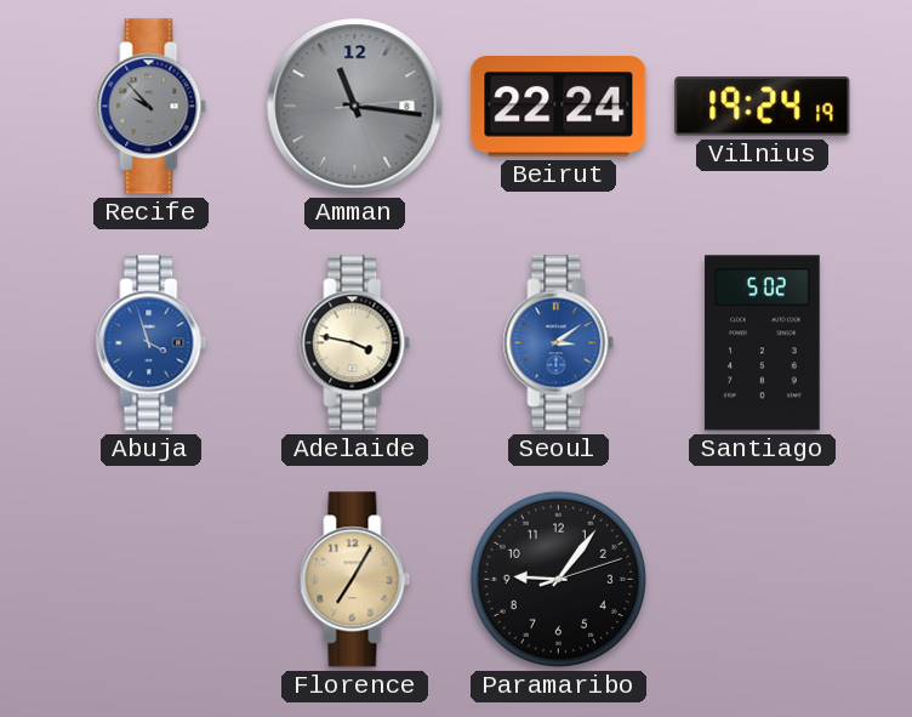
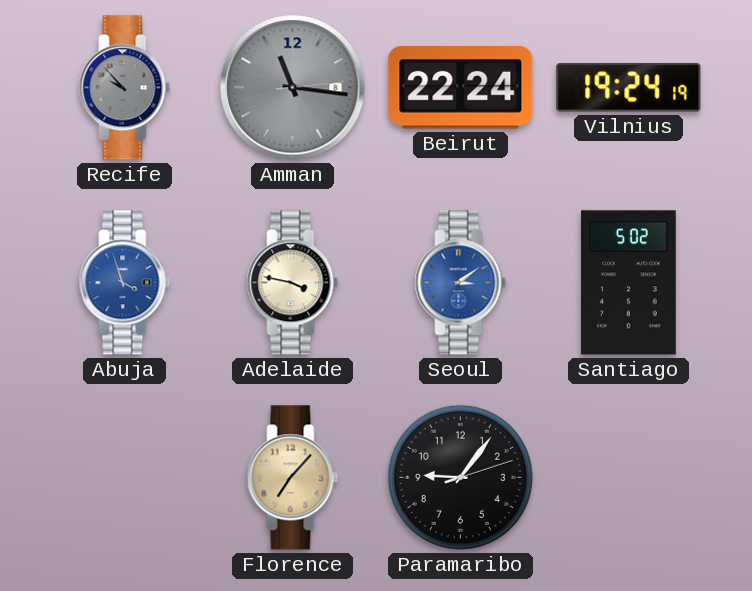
Florence: 7:05 -> 7:07 (293, 478)
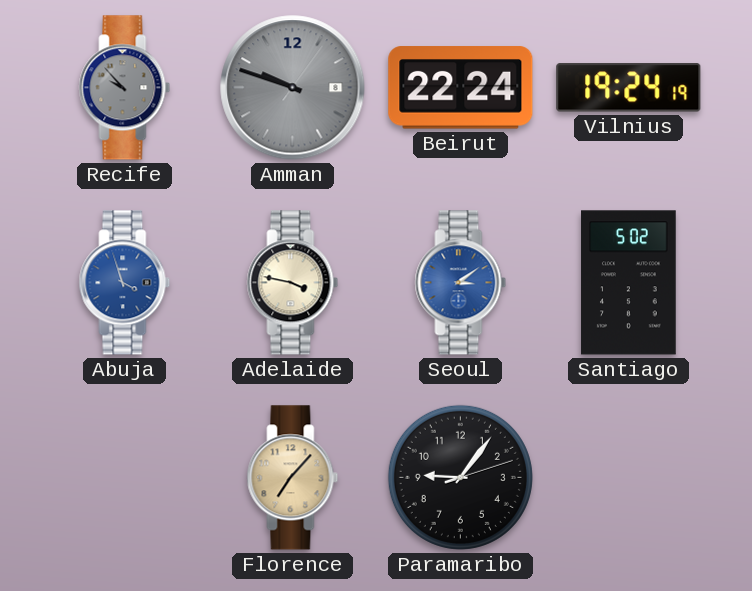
Amman: 11:16 -> 9:48 (293, 88)
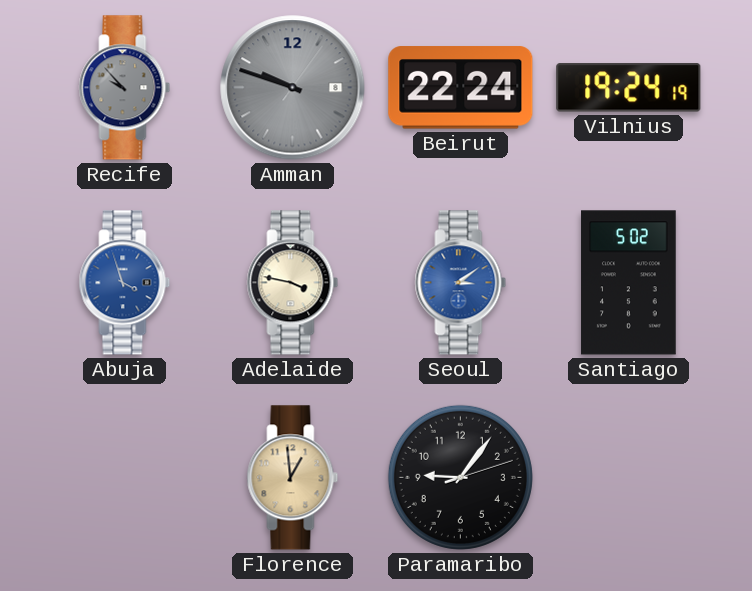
Florence: 7:07 -> 12:59 (293, 478)
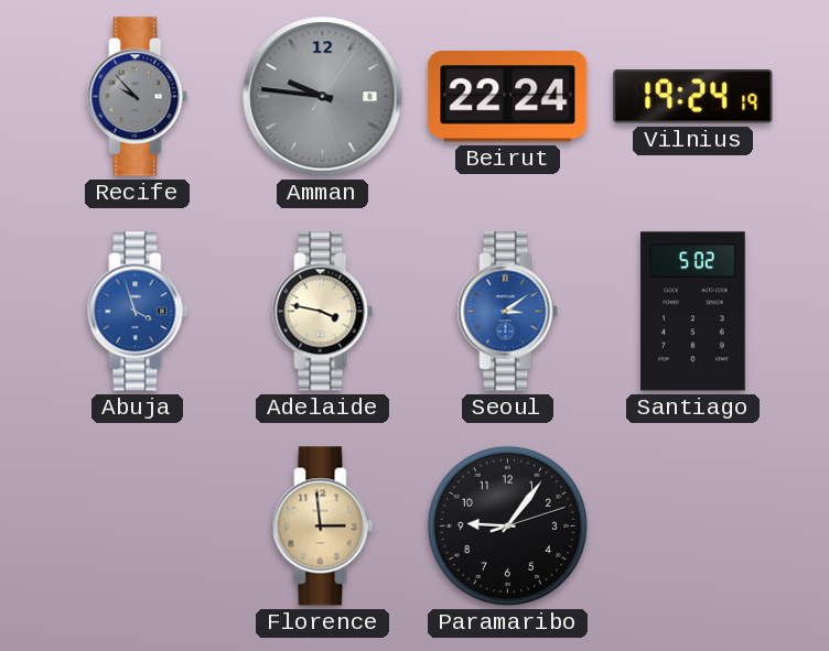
Amman: 9:48 -> 9:46 (323, 97)
Florence: 12:59 -> 2:59 (323, 527)
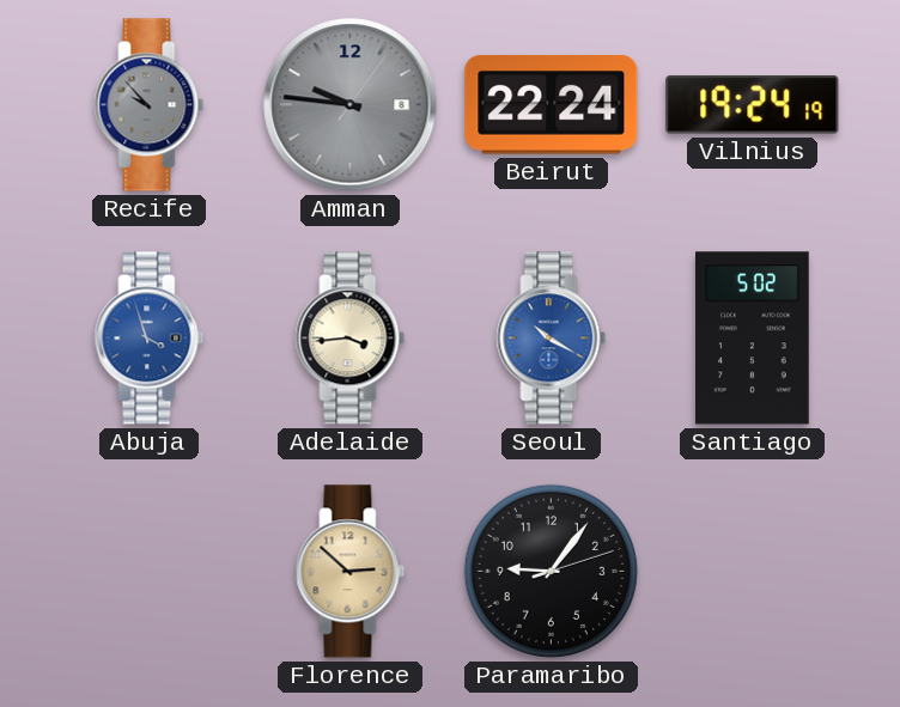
Adelaide: 3:47 -> 3:44 (351, 339)
Seoul: 3:09 -> 10:20 (552, 339)
Florence: 2:59 -> 2:52 (351, 572)
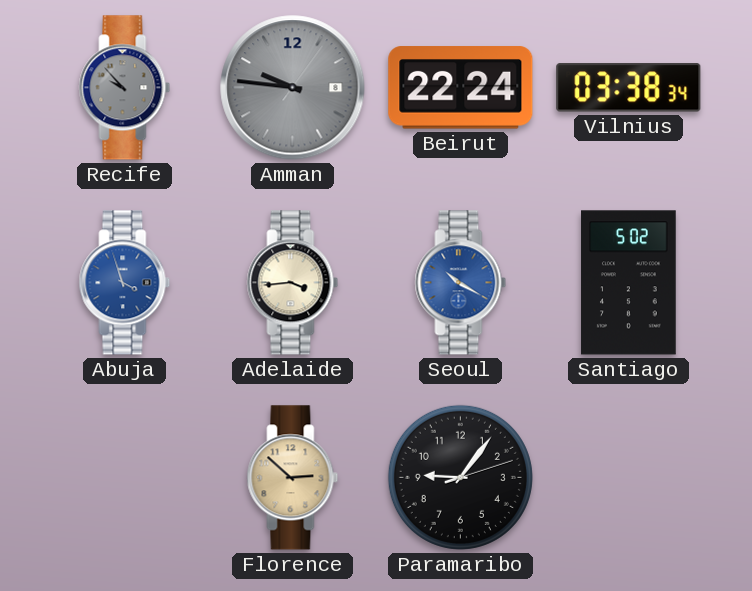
Vilnius: 19:24 -> 03:38 (629, 88)
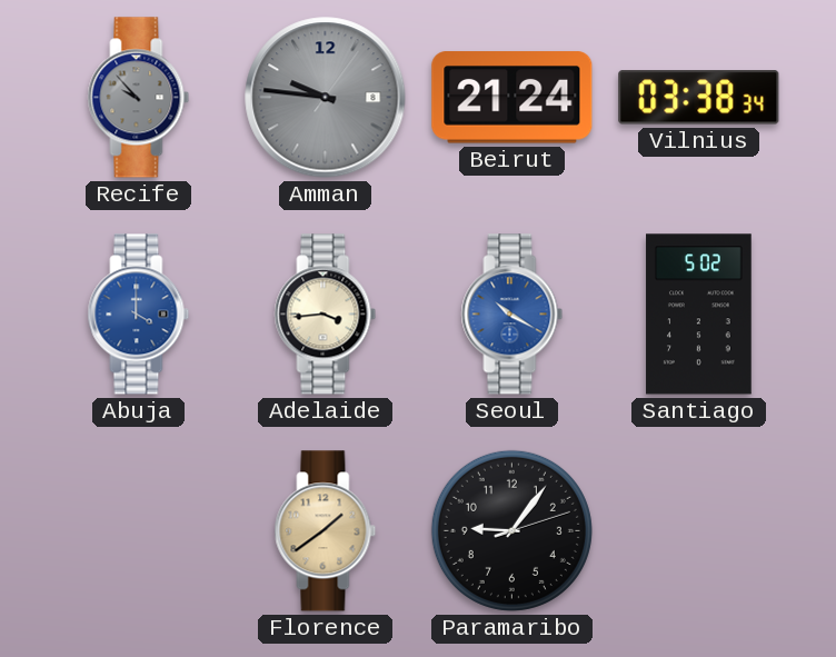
Beirut: 22:24 -> 21:24 (512, 98)
Abuja: 3:57 -> 4:00 (139, 315)
Florence: 2:52 -> 1:39 (326, 531)
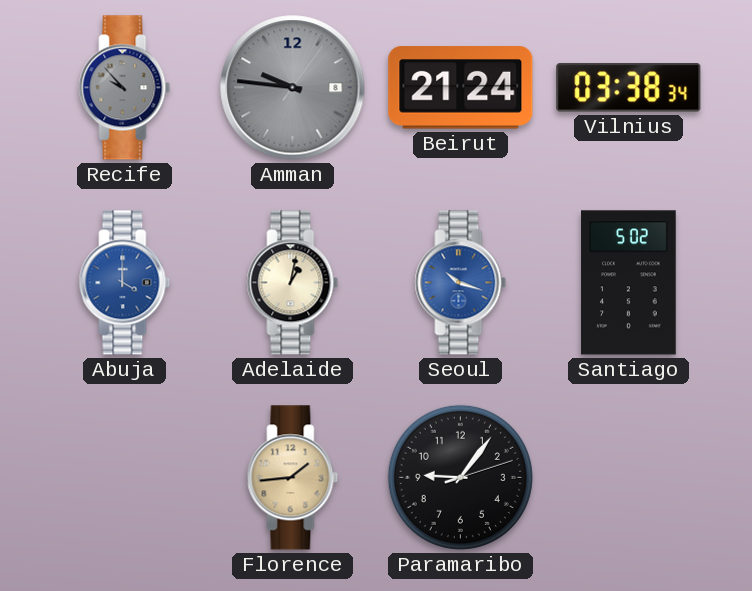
Adelaide: 3:44 -> 1:02 (293, 283)
Seoul: 10:20 -> 10:18 (461, 283)
Florence: 1:39 -> 1:44 (293, 478)
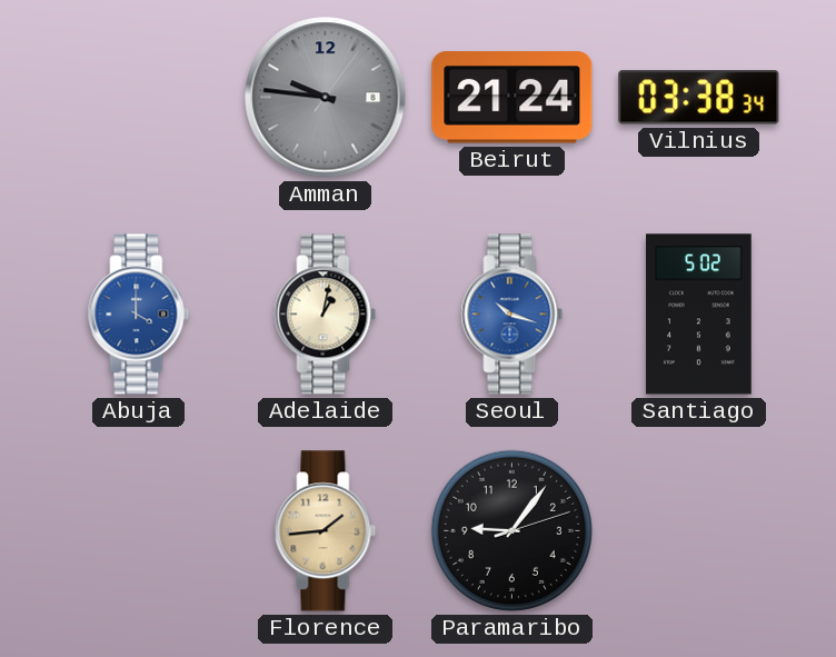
Recife: 9:53 -> none (125, 88)
